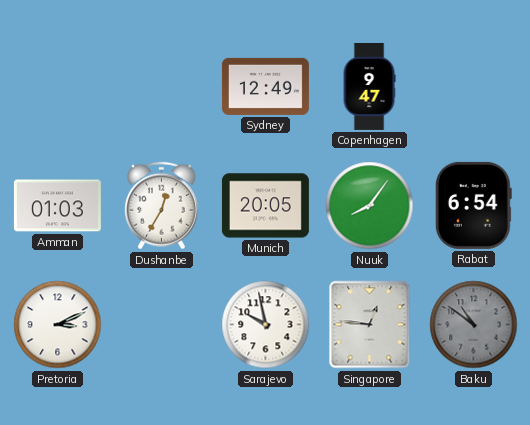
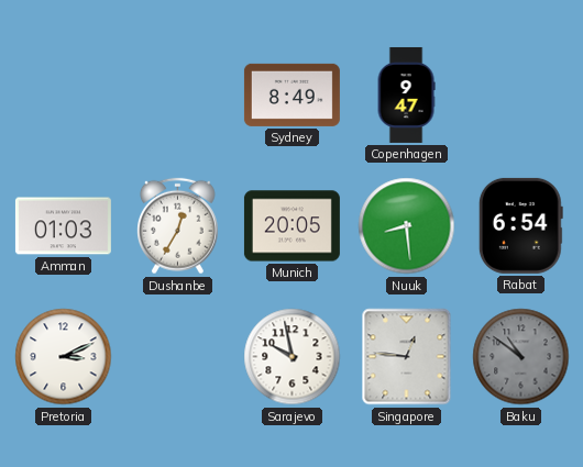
Sydney: 12:49 -> 8:49 (291, 94)
Nuuk: 8:06 -> 8:29 (407, 226)
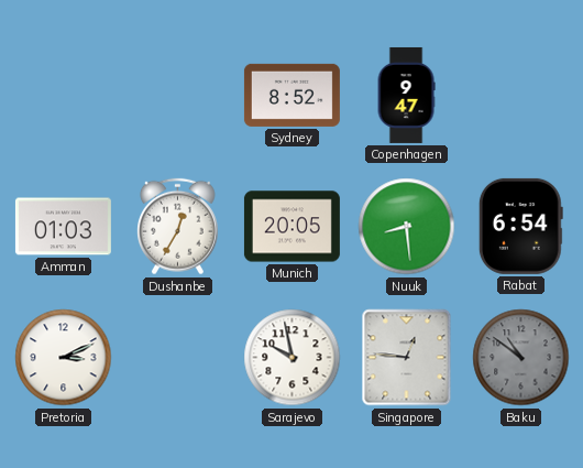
Sydney: 8:49 -> 8:52 (291, 95)
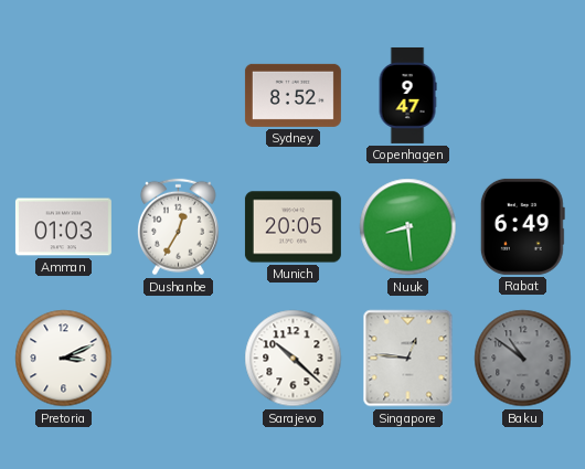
Rabat: 6:54 -> 6:49 (522, 226)
Sarajevo: 9:58 -> 10:22 (294, 359)
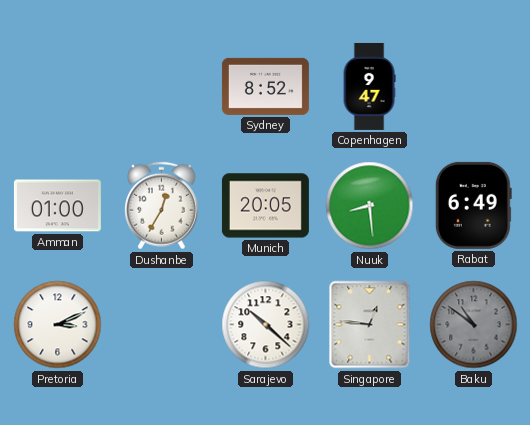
Amman: 01:03 -> 01:00 (57, 206)
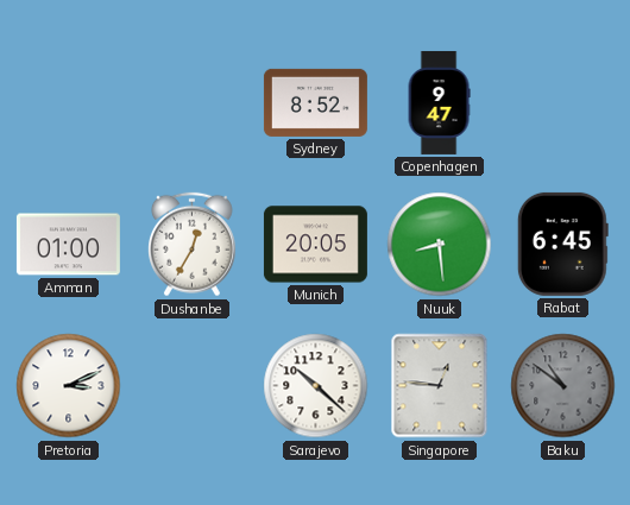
Rabat: 6:49 -> 6:45 (562, 244)
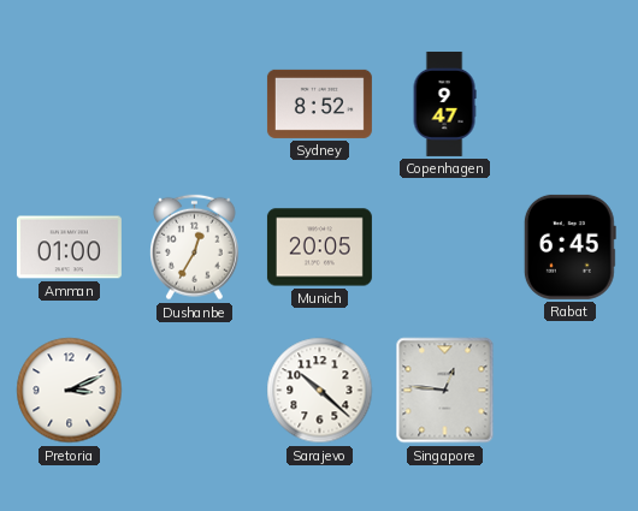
Nuuk: 8:29 -> none (440, 245)
Baku: 10:51 -> none (563, 386)
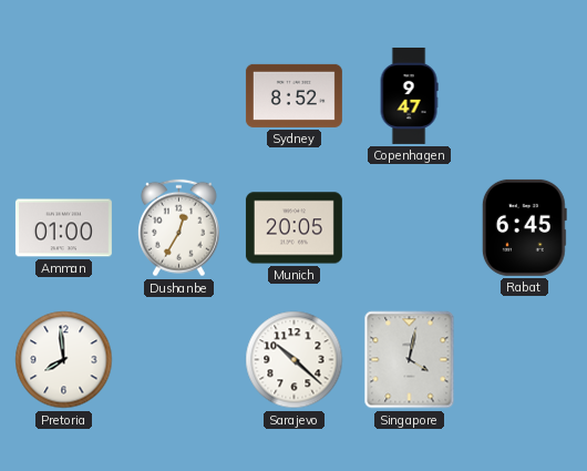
Pretoria: 3:11 -> 7:59 (64, 360)
Singapore: 12:46 -> 4:02 (410, 360)
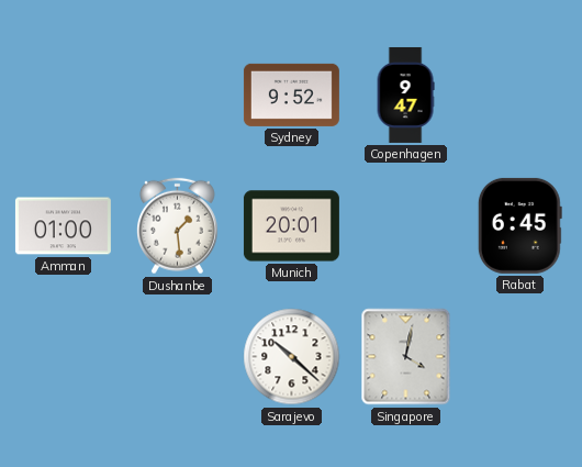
Sydney: 8:52 -> 9:52 (291, 94)
Dushanbe: 12:35 -> 1:29 (178, 226)
Munich: 20:05 -> 20:01 (291, 226)
Pretoria: 7:59 -> none (64, 360)
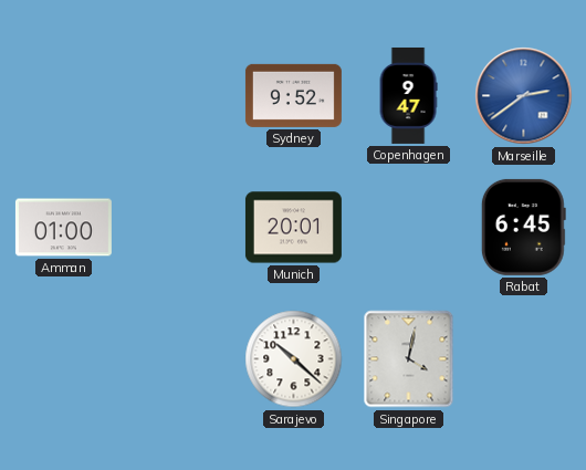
Marseille: none -> 2:39 (524, 96)
Dushanbe: 1:29 -> none (178, 226)
